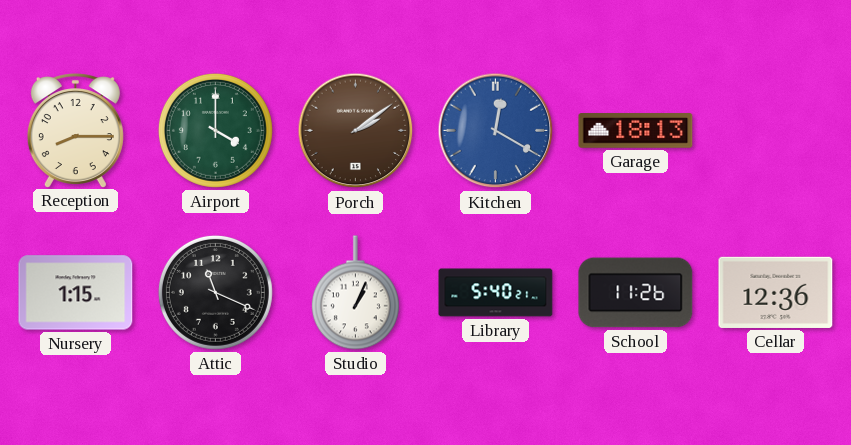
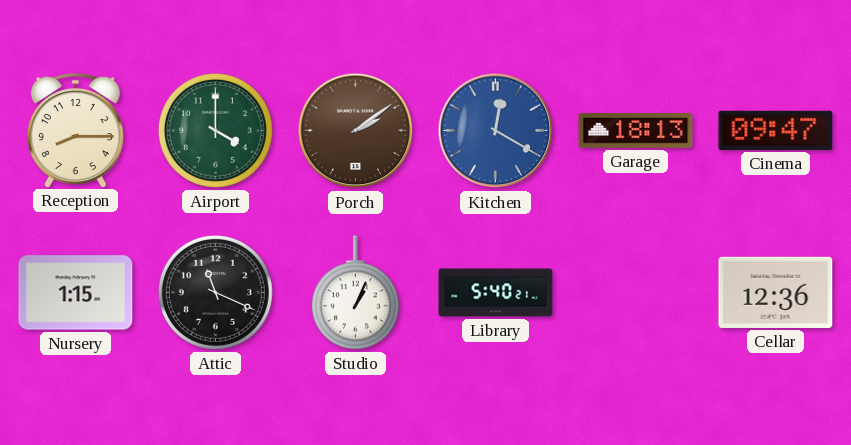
Cinema: none -> 09:47 (776, 130)
School: 11:26 -> none (636, 293)
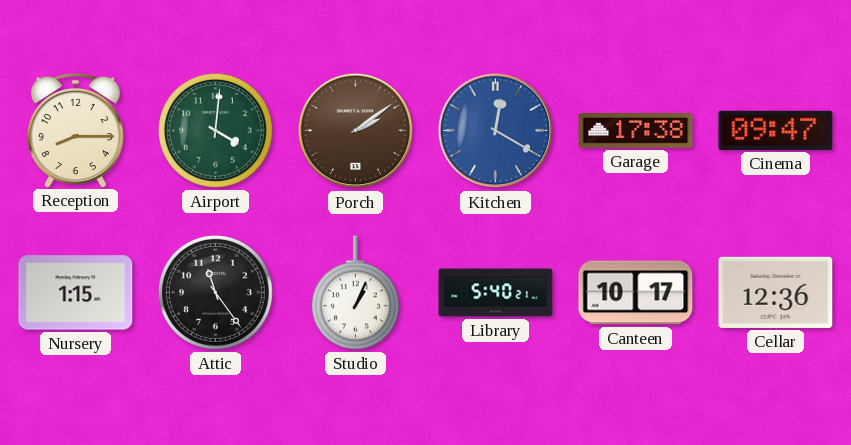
Airport: 4:00 -> 4:01 (215, 130)
Garage: 18:13 -> 17:38 (636, 131)
Attic: 11:19 -> 11:24 (215, 292)
Canteen: none -> 10:17 (636, 293)
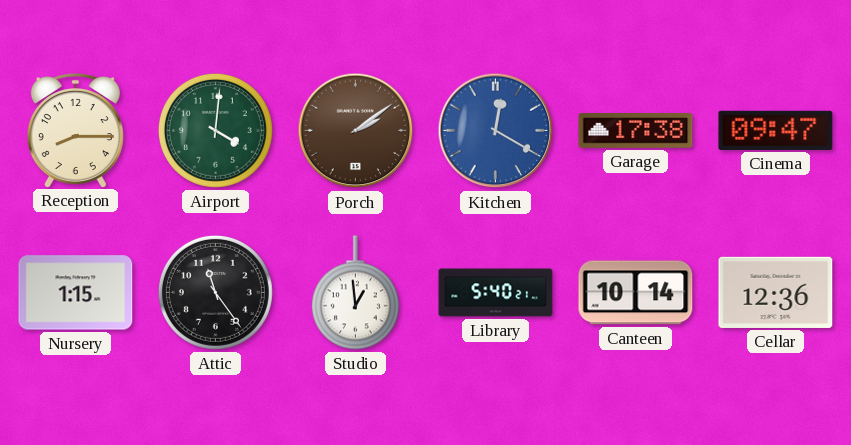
Studio: 1:04 -> 12:59 (355, 293)
Canteen: 10:17 -> 10:14 (636, 293)
